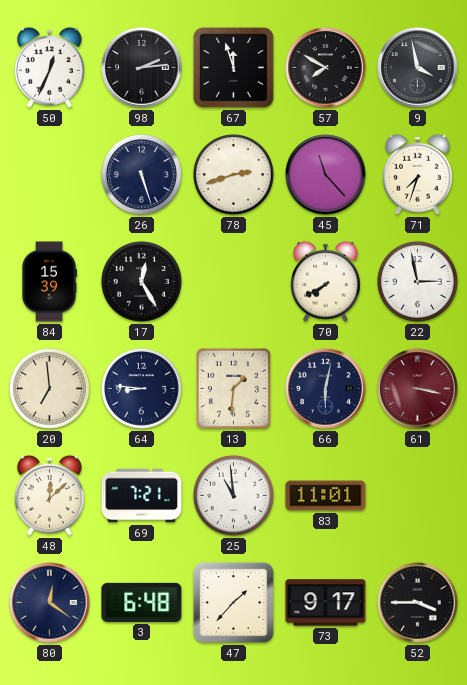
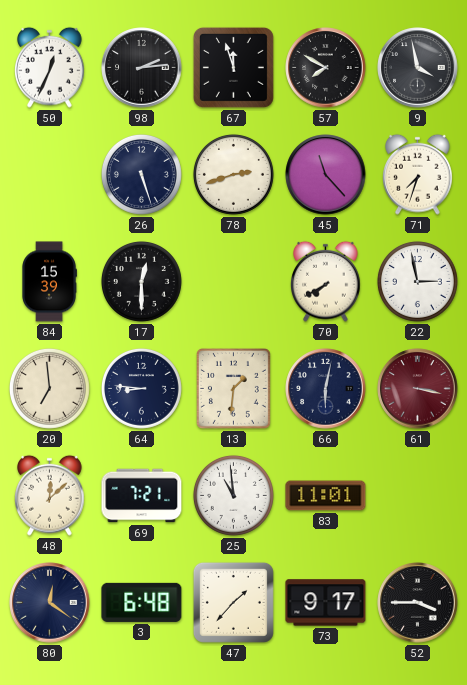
17: 12:25 -> 12:30 (141, 281)
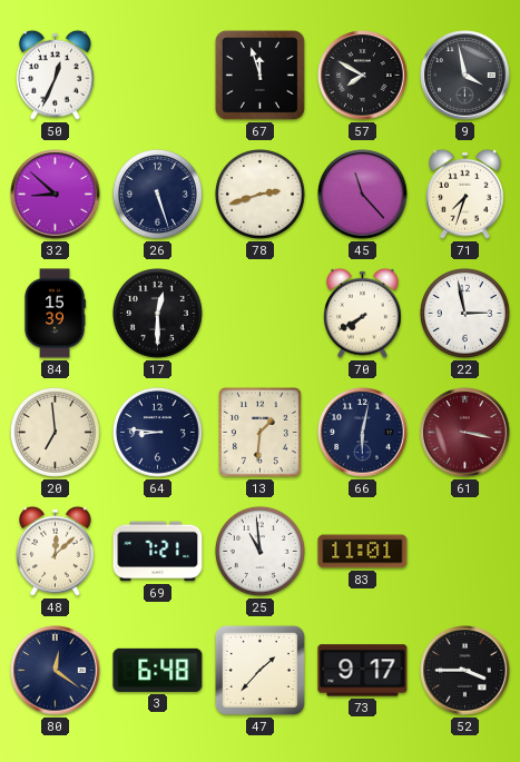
98: 2:14 -> none (142, 68)
32: none -> 8:52 (56, 195)
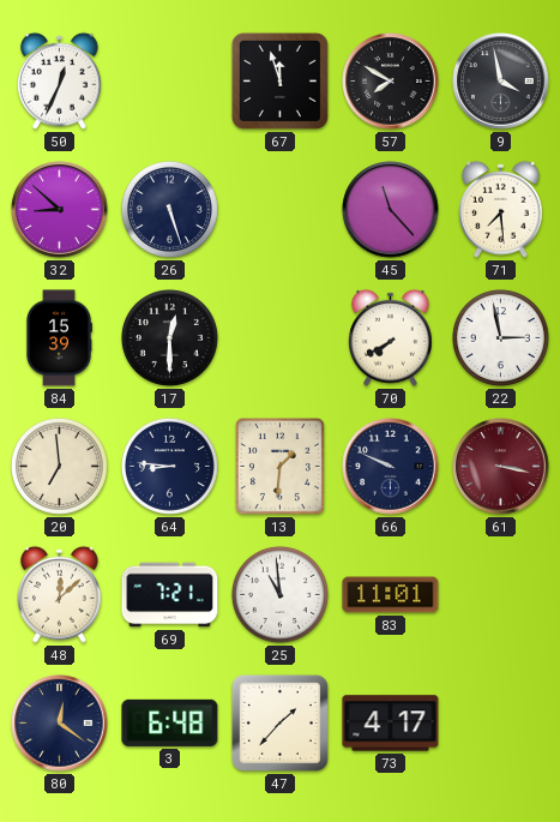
78: 2:42 -> none (259, 194)
71: 7:33 -> 7:29 (501, 209)
66: 6:02 -> 9:49 (391, 467)
73: 9:17 -> 4:17 (391, 724)
52: 3:45 -> none (465, 671)
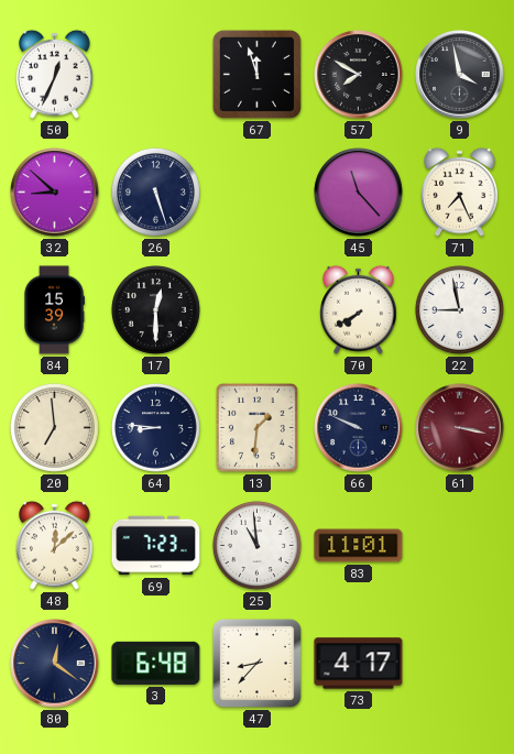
71: 7:29 -> 7:26 (460, 192)
22: 2:58 -> 8:58 (459, 309)
69: 7:21 -> 7:23 (156, 546)
47: 1:37 -> 8:37 (256, 663)
